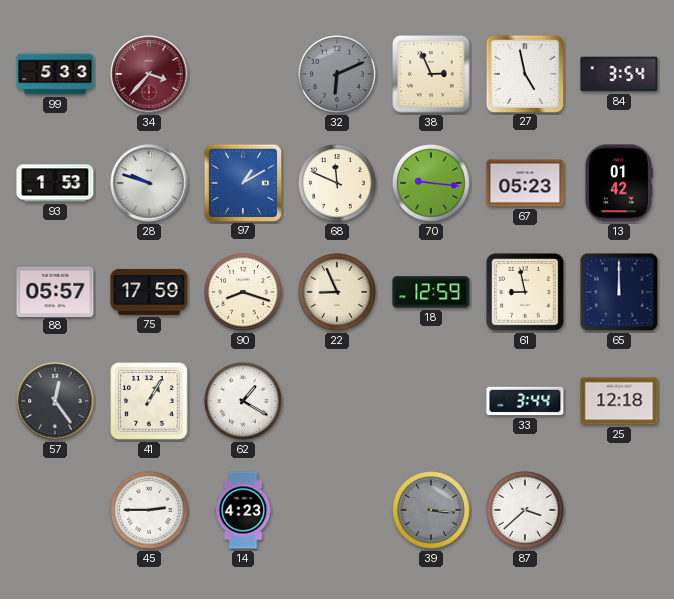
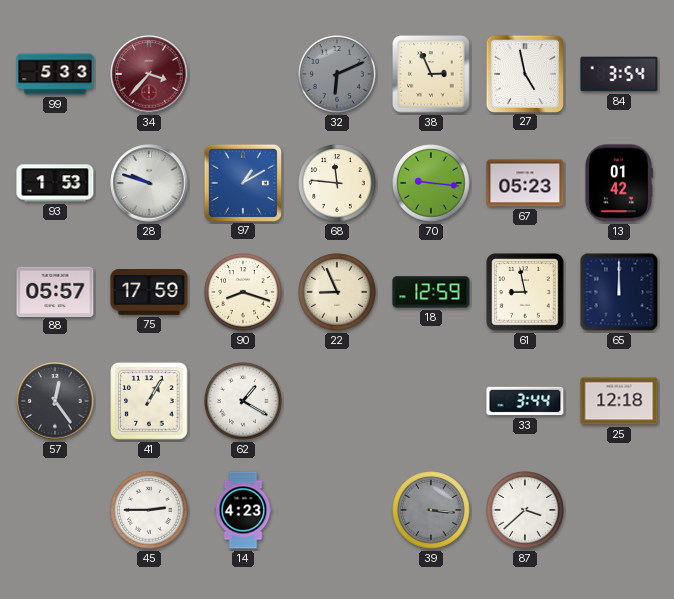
68: 11:49 -> 11:46 (337, 183)
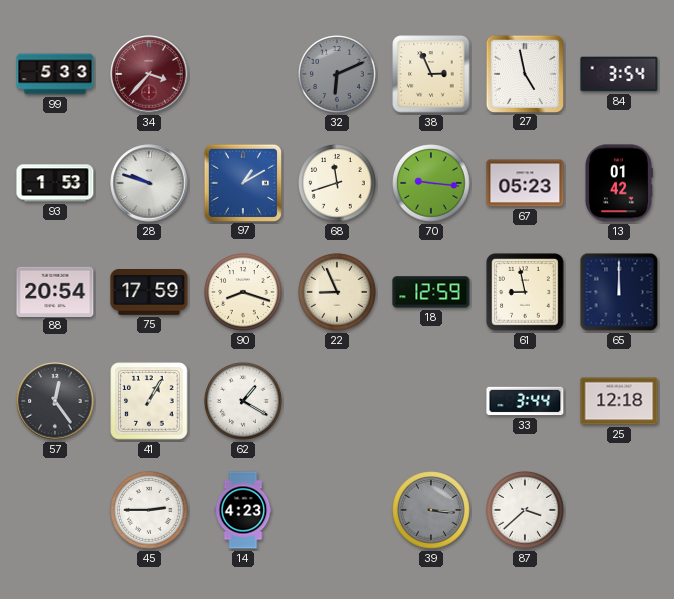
68: 11:46 -> 11:42 (337, 183)
88: 05:57 -> 20:54 (55, 291)
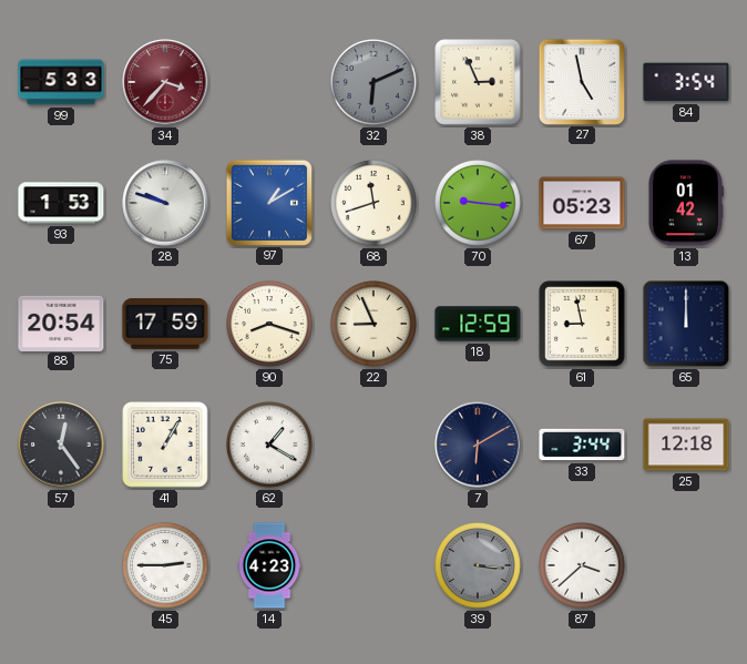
7: none -> 6:10 (478, 445)
